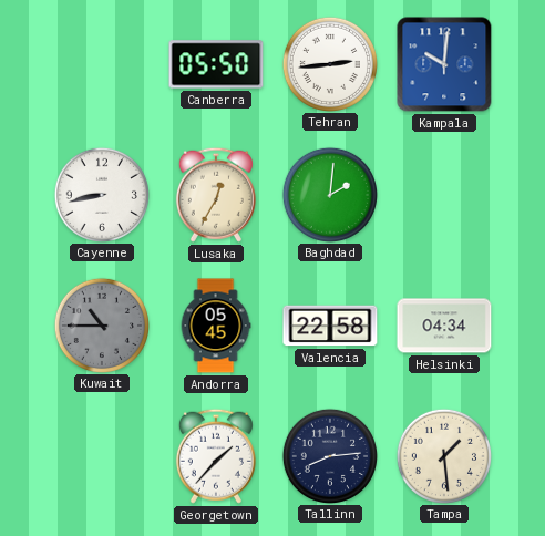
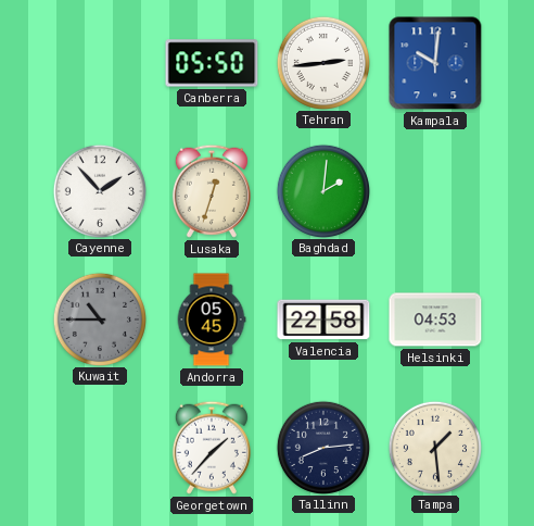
Cayenne: 8:43 -> 1:53 (99, 190)
Lusaka: 12:35 -> 12:33 (212, 191)
Helsinki: 04:34 -> 04:53 (435, 320)
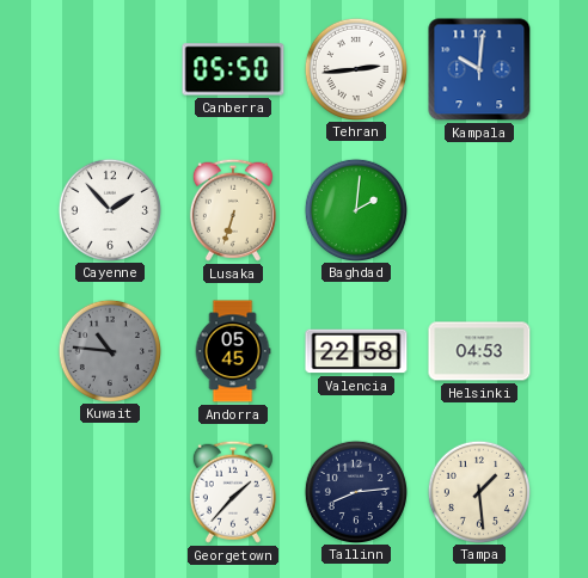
Lusaka: 12:33 -> 6:33 (233, 210)
Kuwait: 10:45 -> 10:46 (109, 350)
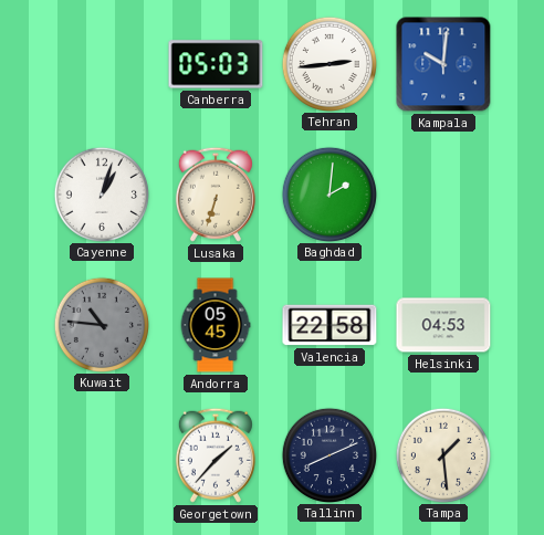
Canberra: 05:50 -> 05:03 (216, 64)
Cayenne: 1:53 -> 1:03 (101, 193)
Tallinn: 8:14 -> 8:11 (328, 454)
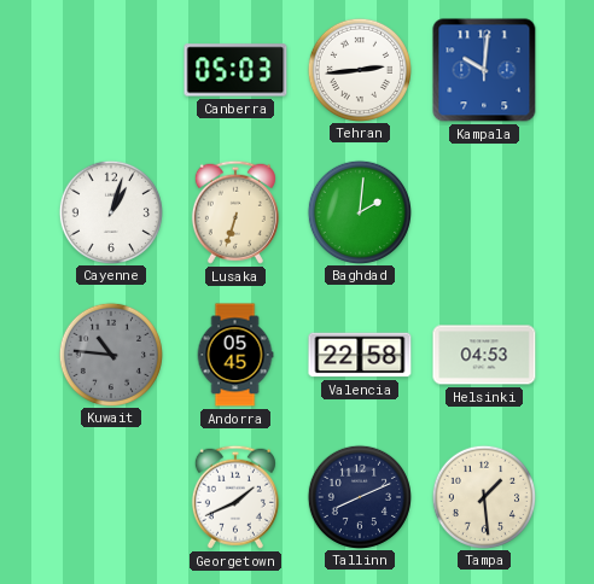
Georgetown: 1:37 -> 1:41 (235, 497)
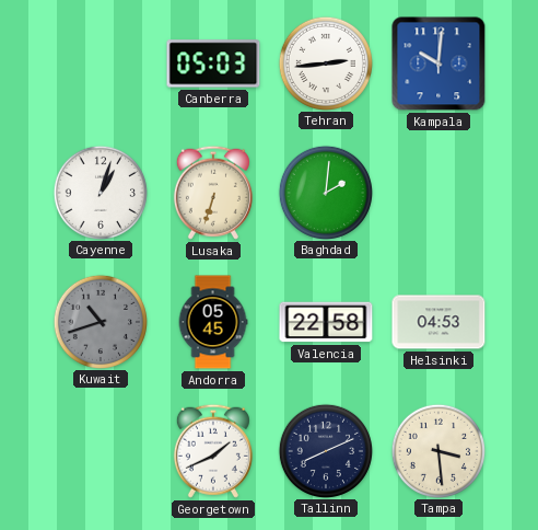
Kuwait: 10:46 -> 10:42 (100, 321)
Tampa: 1:29 -> 3:29 (437, 450)
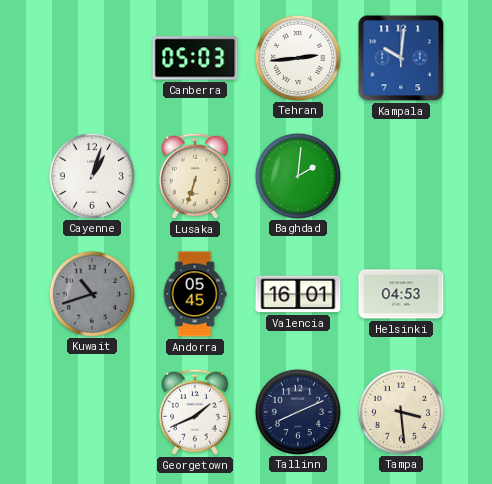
Valencia: 22:58 -> 16:01 (298, 294)
